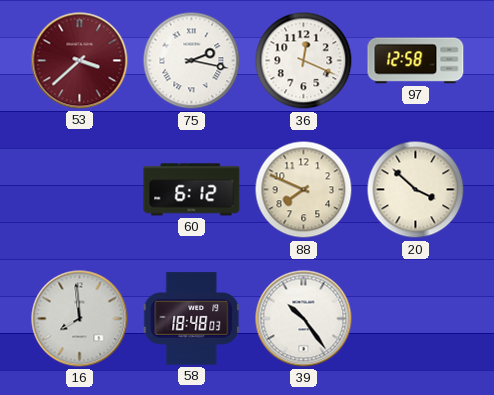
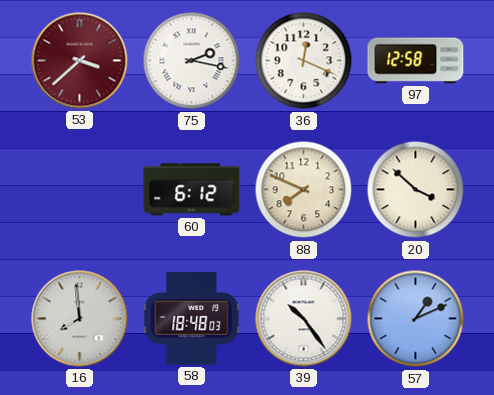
57: none -> 1:11 (416, 319)
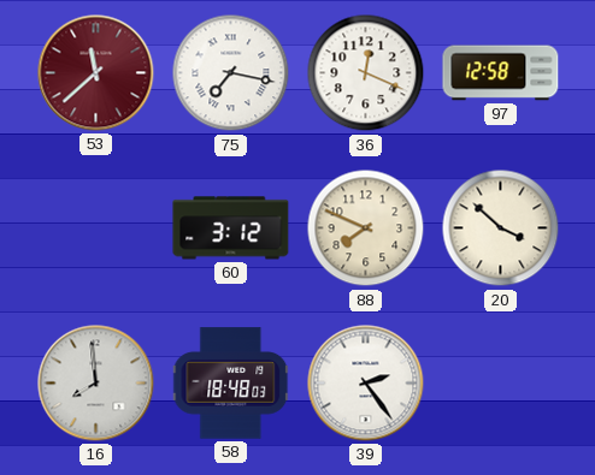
53: 3:38 -> 11:38 (96, 73)
75: 2:17 -> 7:17 (231, 73)
60: 6:12 -> 3:12 (231, 228)
39: 10:24 -> 2:24 (366, 384)
57: 1:11 -> none (416, 319)
